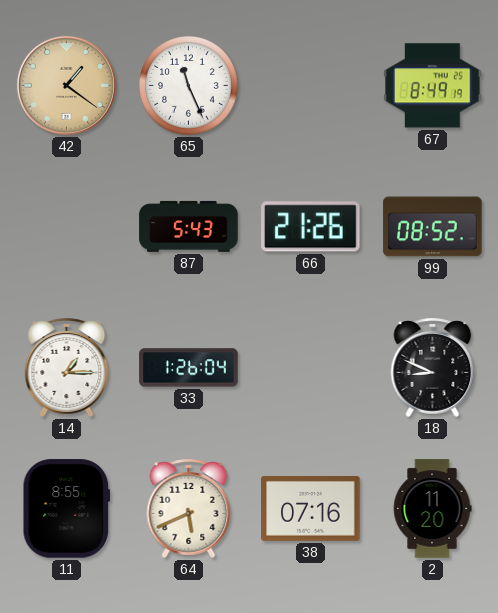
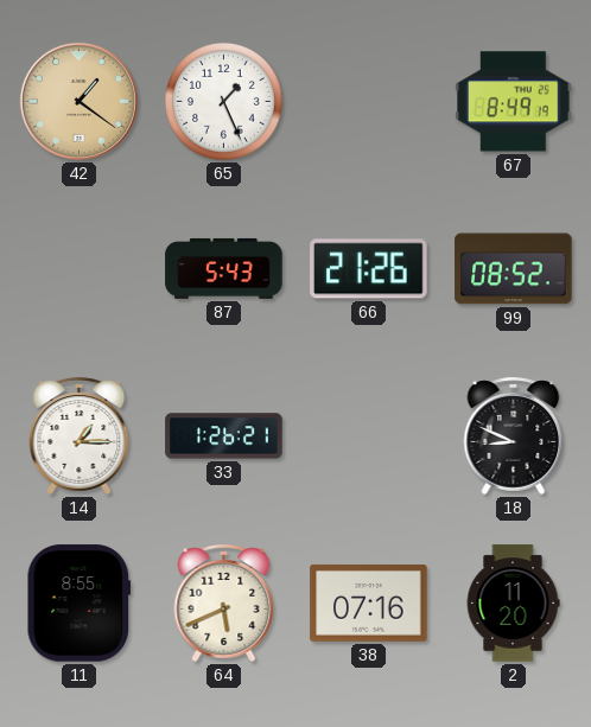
65: 11:26 -> 1:26 (224, 102)
33: 1:26:04 -> 1:26:21 (224, 436)
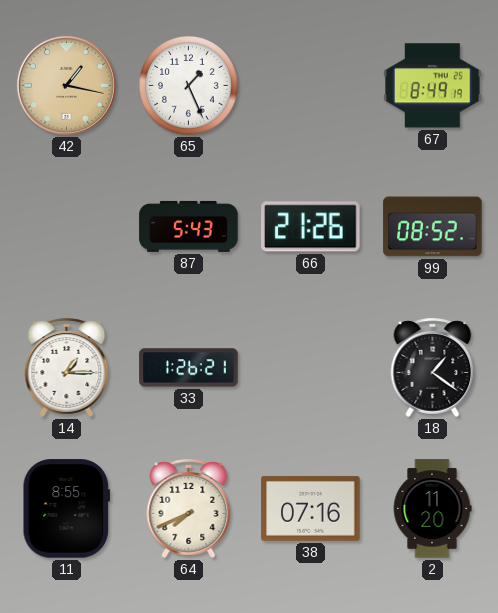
42: 1:21 -> 1:17 (66, 85)
18: 8:49 -> 1:21 (433, 367)
64: 5:41 -> 7:41 (189, 508)
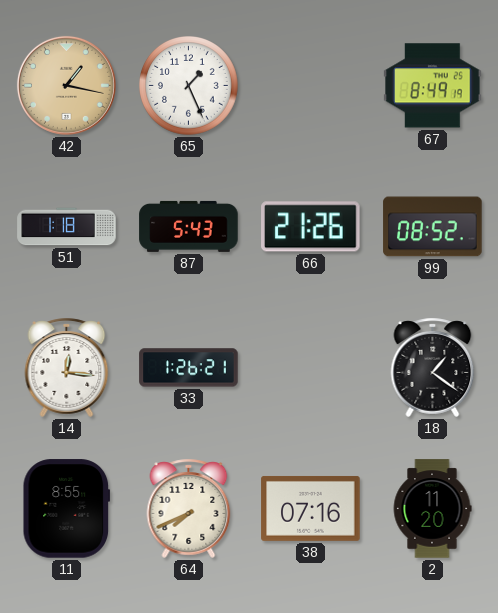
51: none -> 1:18 (67, 227)
14: 1:15 -> 12:16 (67, 367)
